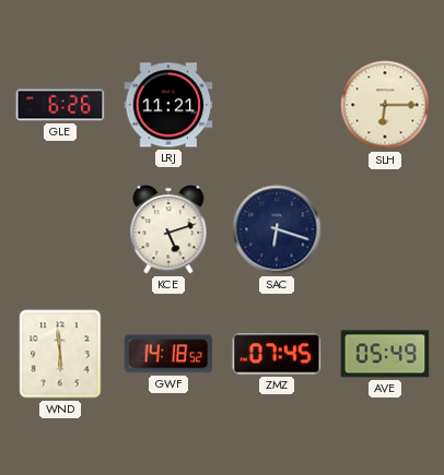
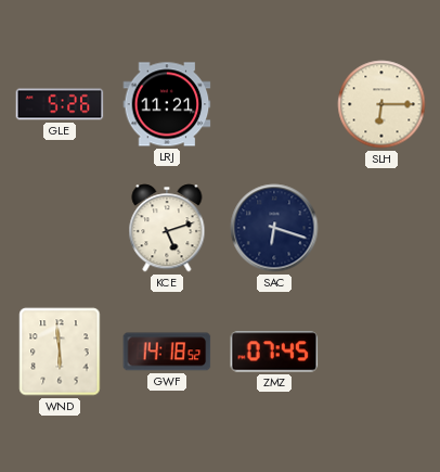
GLE: 6:26 -> 5:26 (60, 104)
AVE: 05:49 -> none (385, 354)
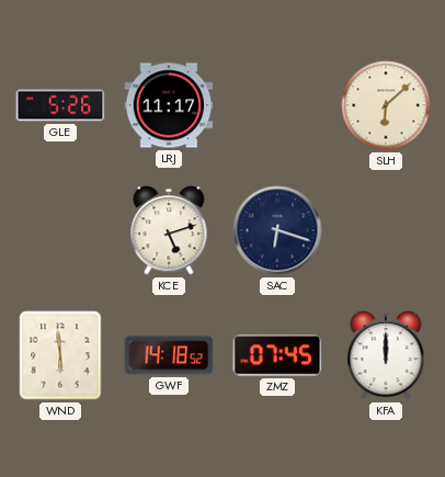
LRJ: 11:21 -> 11:17 (169, 105)
SLH: 6:15 -> 6:08 (386, 105)
KFA: none -> 12:00 (386, 355)
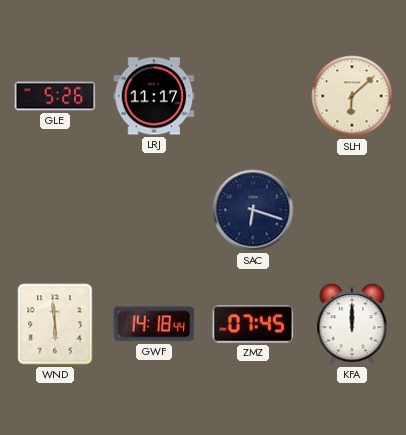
KCE: 5:12 -> none (169, 230)
GWF: 14:18:52 -> 14:18:44 (154, 324)
